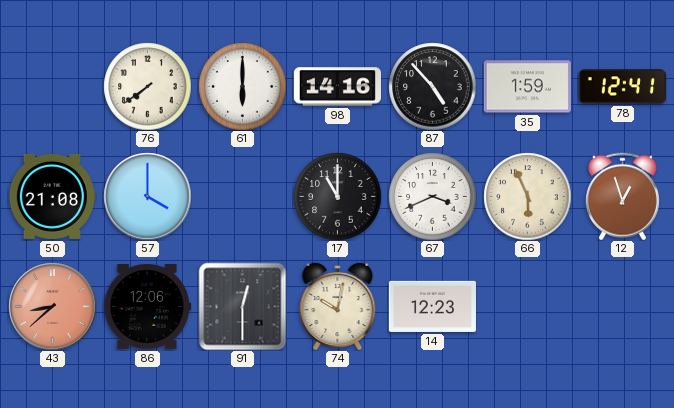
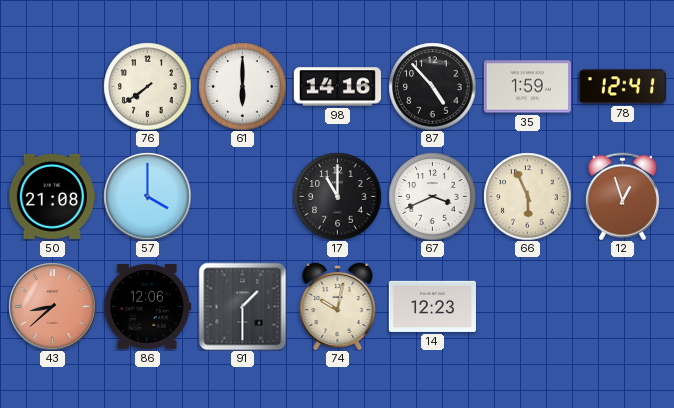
91: 12:30 -> 1:30 (242, 306)
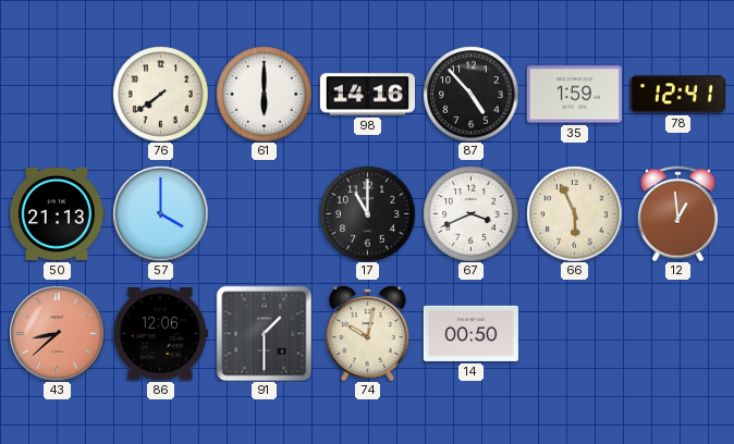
50: 21:08 -> 21:13 (57, 213)
12: 12:57 -> 12:59 (677, 213)
14: 12:23 -> 00:50 (470, 333)
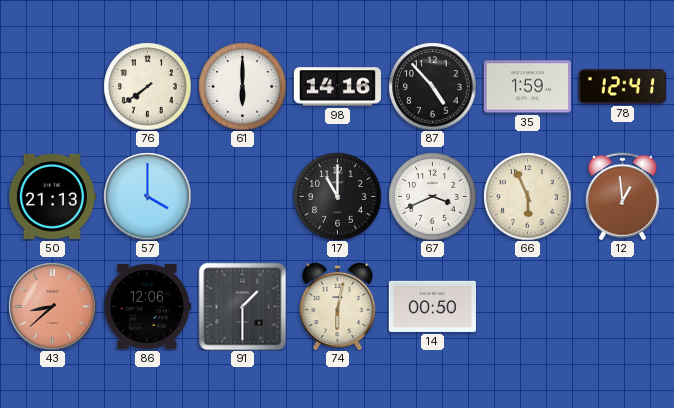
74: 10:02 -> 6:02 (338, 306)
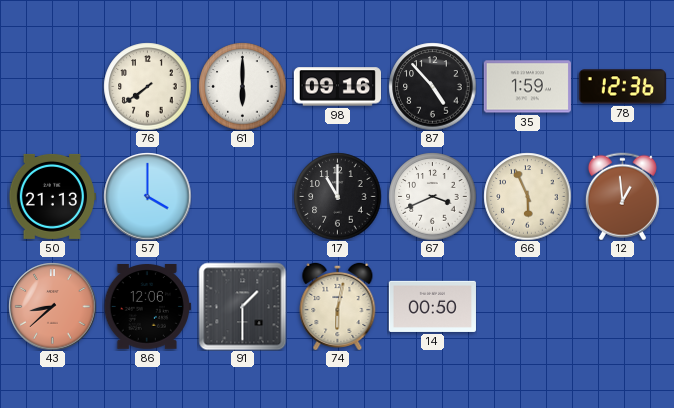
98: 14:16 -> 09:16 (337, 87)
78: 12:41 -> 12:36 (622, 87)
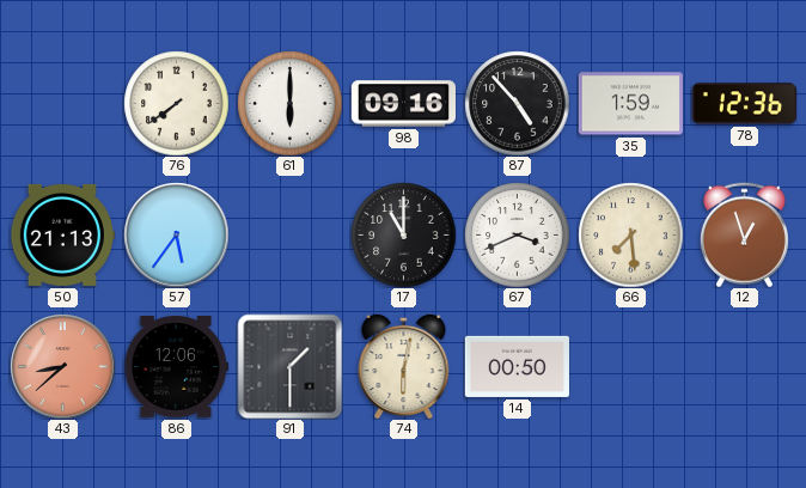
57: 4:00 -> 5:36 (176, 234)
66: 5:56 -> 7:29 (630, 234)
12: 12:59 -> 12:57 (744, 234)
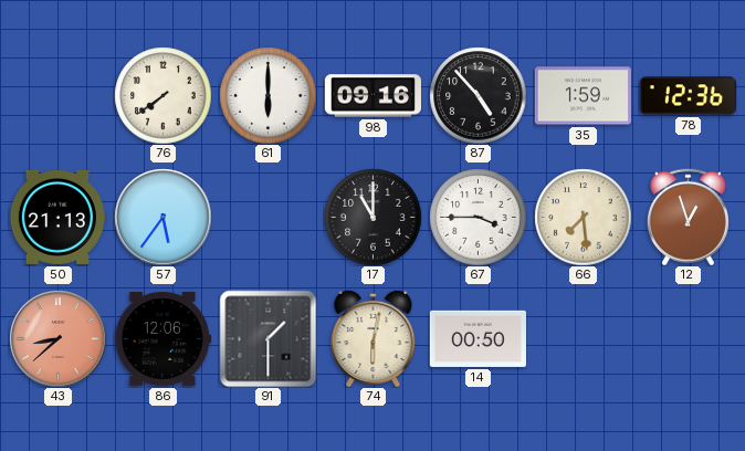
67: 3:41 -> 3:45 (478, 217)
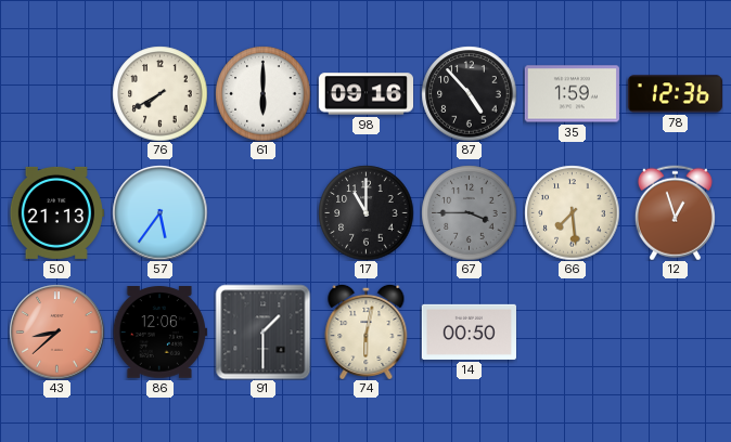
76: 7:39 -> 7:40 (159, 93)
67 dial: white -> grey (469, 212)
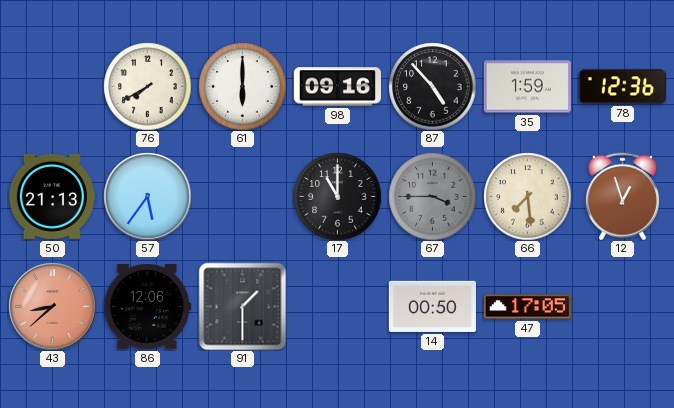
74: 6:02 -> none (367, 331)
47: none -> 17:05 (527, 307)
